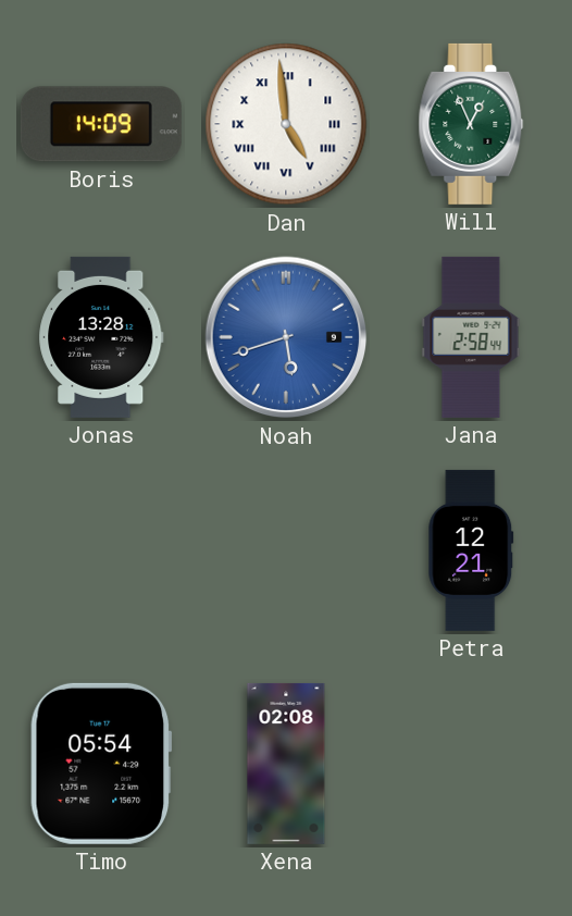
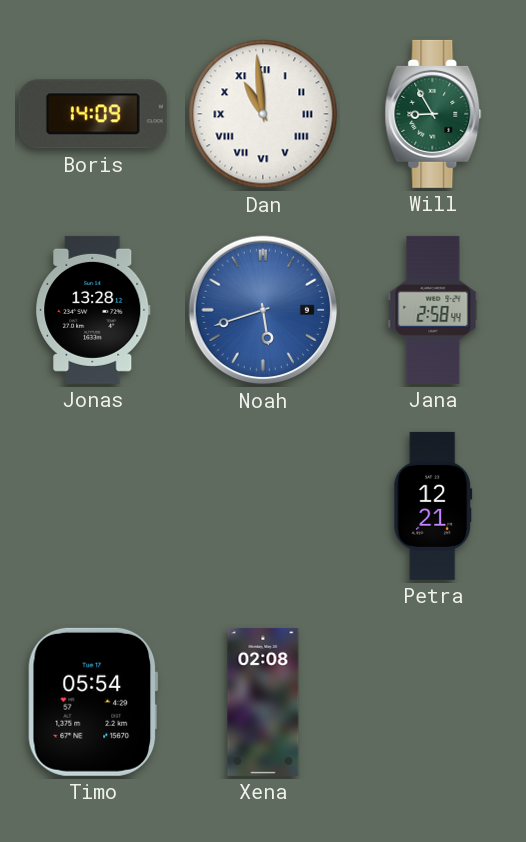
Dan: 4:59 -> 10:59 (263, 114)
Will: 12:56 -> 8:55 (433, 114)
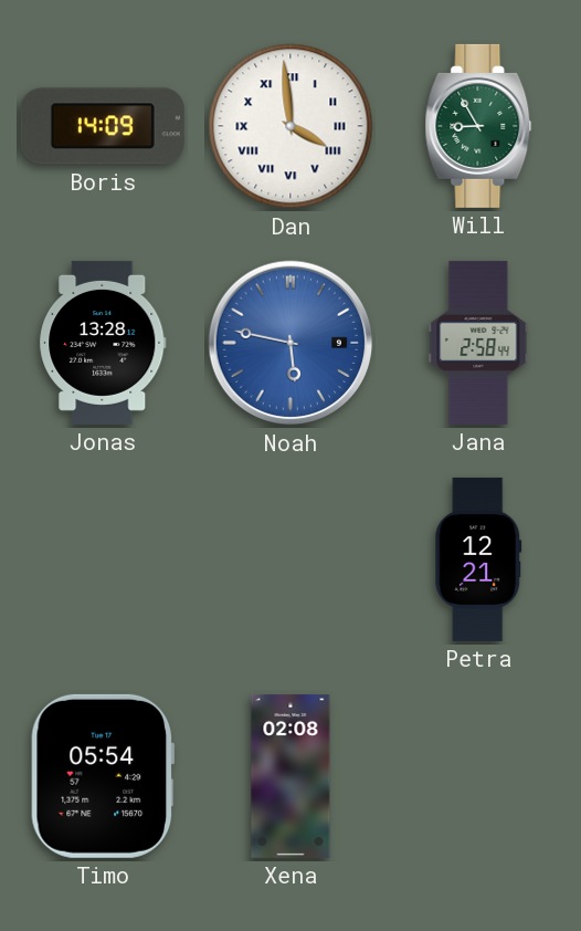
Dan: 10:59 -> 3:59 (290, 126)
Noah: 5:42 -> 5:47 (290, 343)
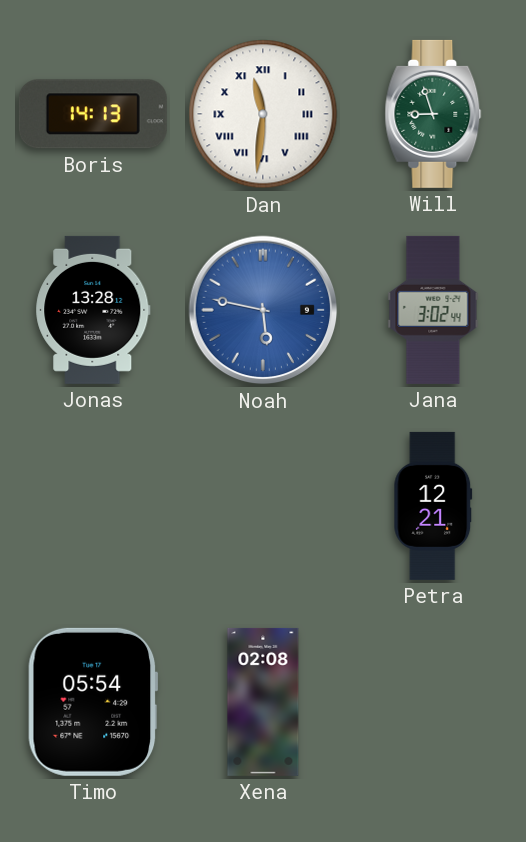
Boris: 14:09 -> 14:13 (93, 114)
Dan: 3:59 -> 11:31 (263, 114)
Will: 8:55 -> 8:57 (433, 114)
Jana: 2:58 -> 3:02 (433, 310)
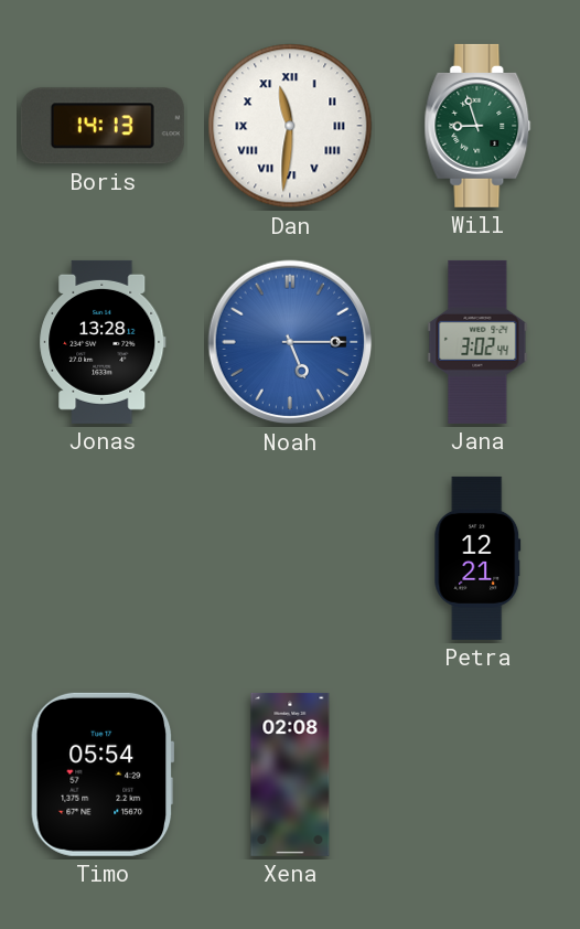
Noah: 5:47 -> 5:15 (290, 342)
